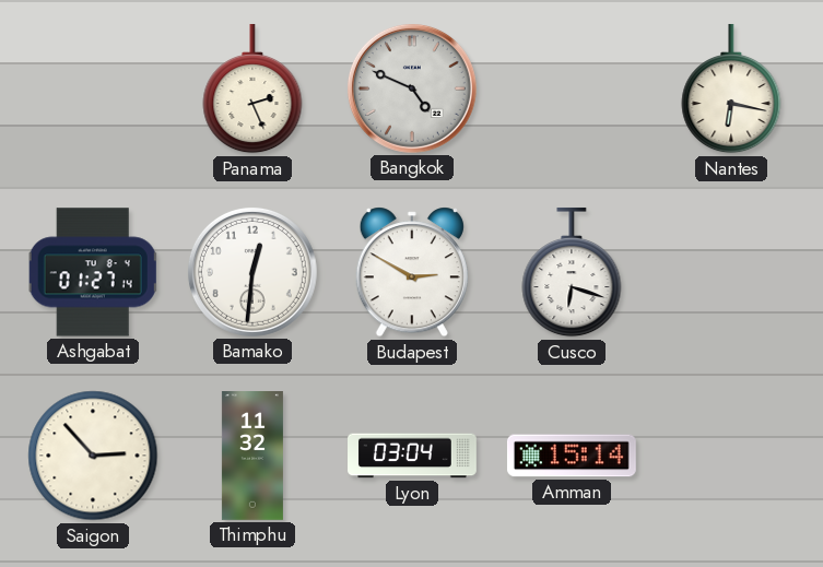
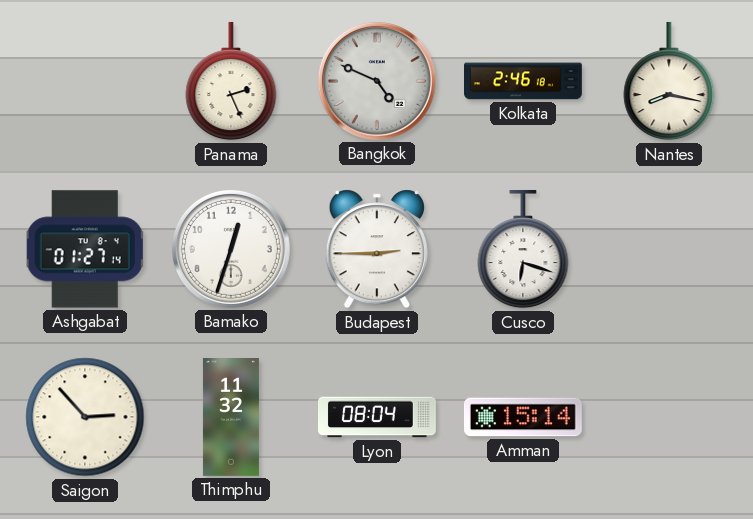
Kolkata: none -> 2:46 (524, 81)
Nantes: 6:17 -> 8:17 (669, 81)
Bamako: 12:31 -> 12:33 (231, 249)
Budapest: 2:50 -> 2:45 (377, 249)
Lyon: 03:04 -> 08:04 (378, 417)
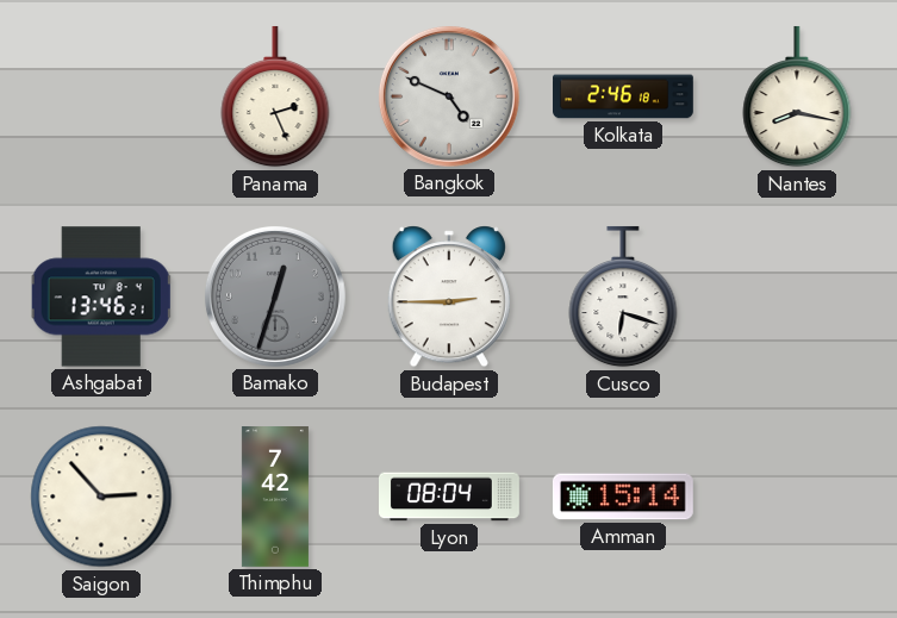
Ashgabat: 01:27 -> 13:46 (101, 296)
Bamako dial: white -> grey (275, 296)
Thimphu: 11:32 -> 7:42 (275, 498)
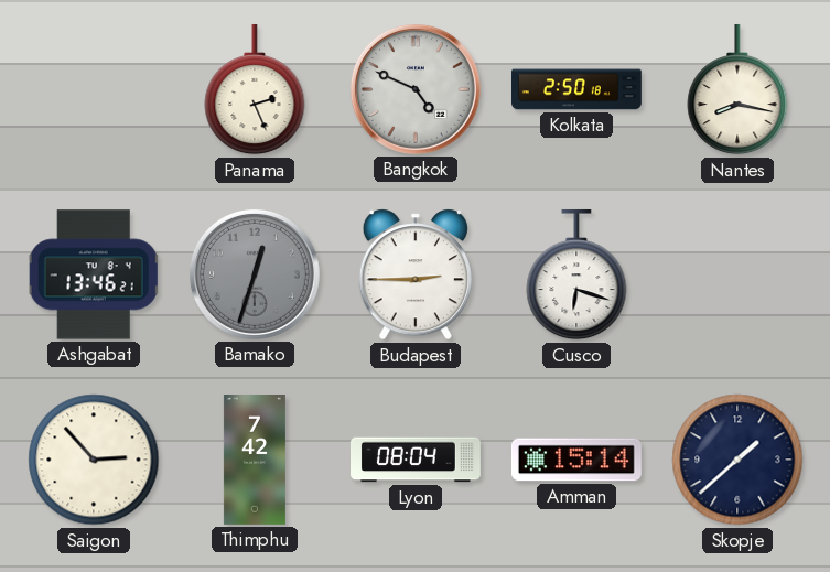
Kolkata: 2:46 -> 2:50 (578, 89)
Skopje: none -> 1:38 (737, 460)
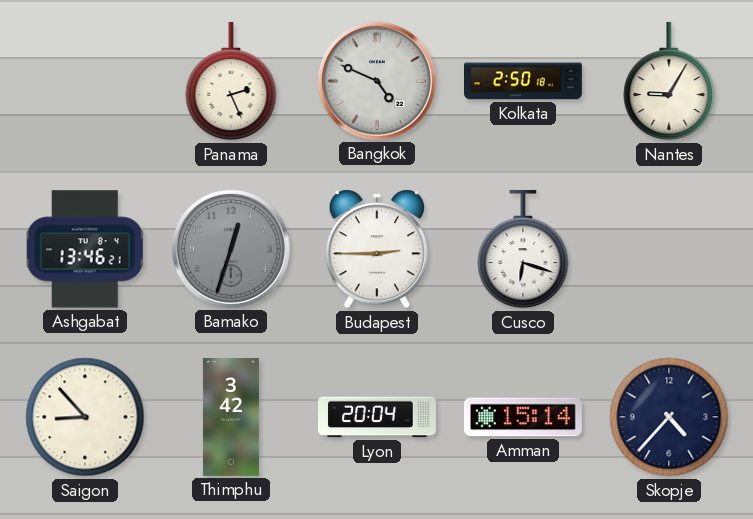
Nantes: 8:17 -> 9:05 (669, 81)
Saigon: 2:53 -> 8:53 (85, 417)
Thimphu: 7:42 -> 3:42 (231, 418)
Lyon: 08:04 -> 20:04 (378, 417)
Skopje: 1:38 -> 4:37 (669, 417)
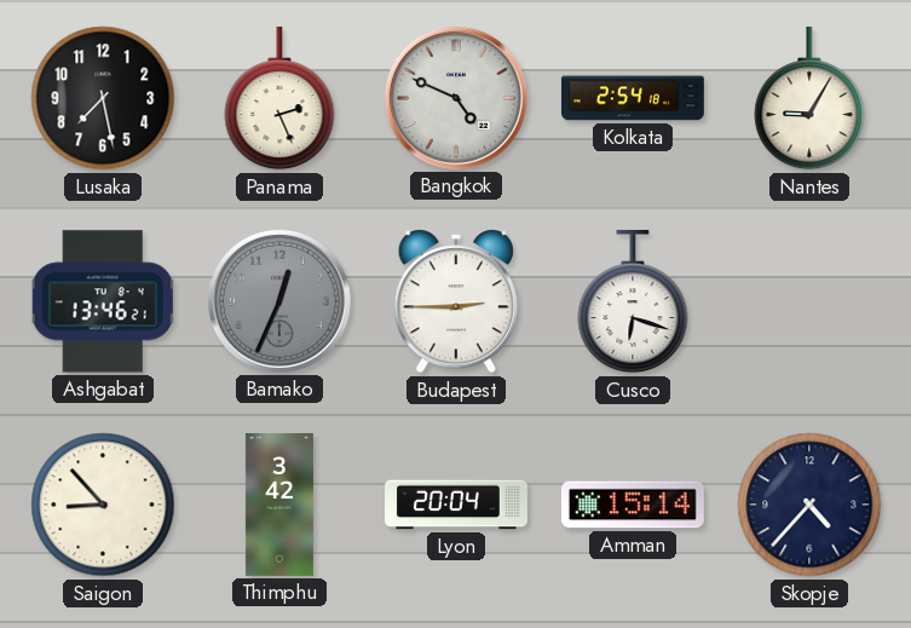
Lusaka: none -> 7:28 (103, 98)
Kolkata: 2:50 -> 2:54 (634, 98)
Bamako: 12:33 -> 12:34 (279, 301)
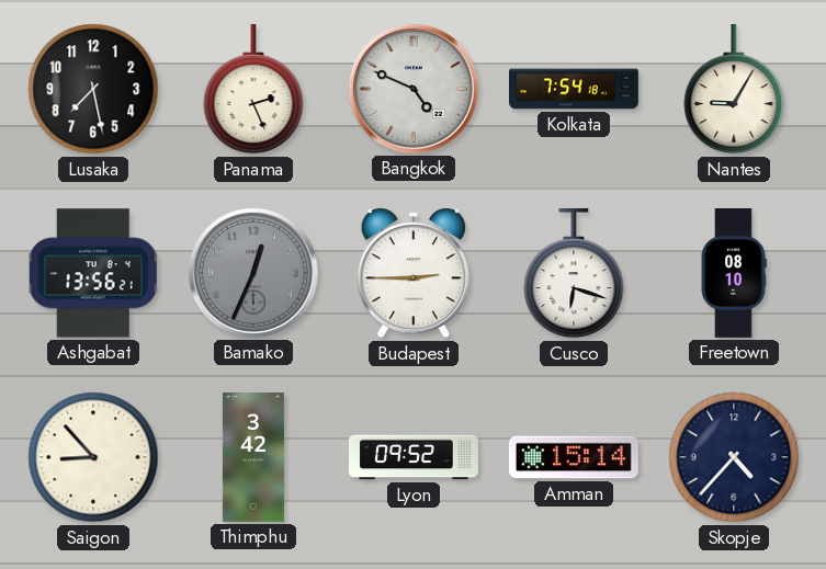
Kolkata: 2:54 -> 7:54 (575, 89)
Ashgabat: 13:46 -> 13:56 (93, 273)
Freetown: none -> 08:10 (734, 274)
Lyon: 20:04 -> 09:52 (415, 457)
